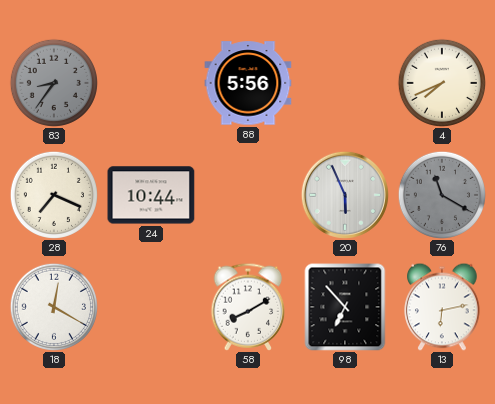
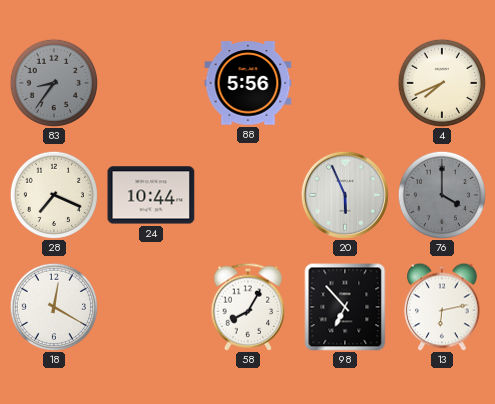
76: 11:20 -> 4:00 (442, 195)
58: 8:10 -> 8:05 (248, 307)
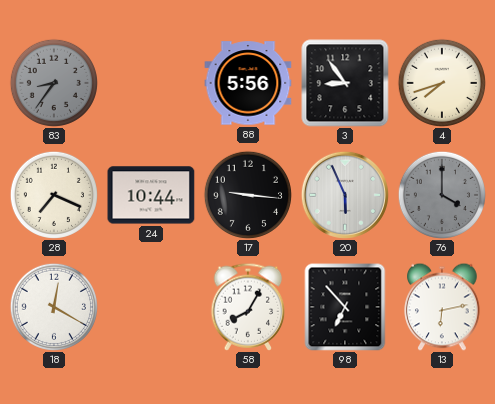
3: none -> 8:54 (345, 83)
4: 7:41 -> 7:42 (442, 83)
17: none -> 9:16 (248, 195)
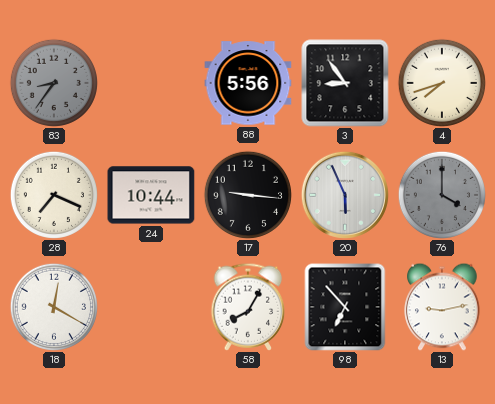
13: 6:13 -> 9:13 (442, 307)
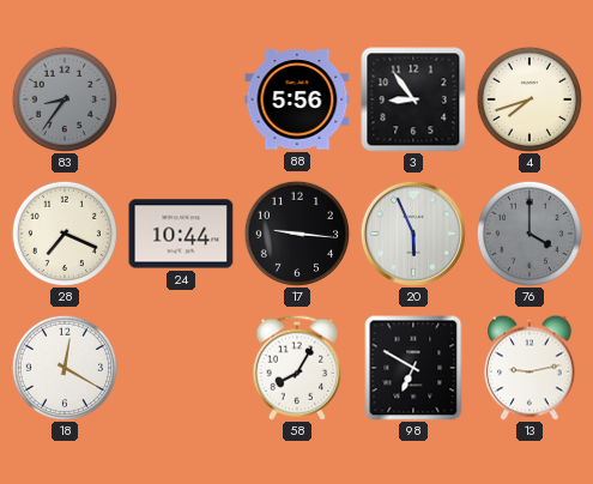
98: 6:53 -> 6:50 (413, 368)
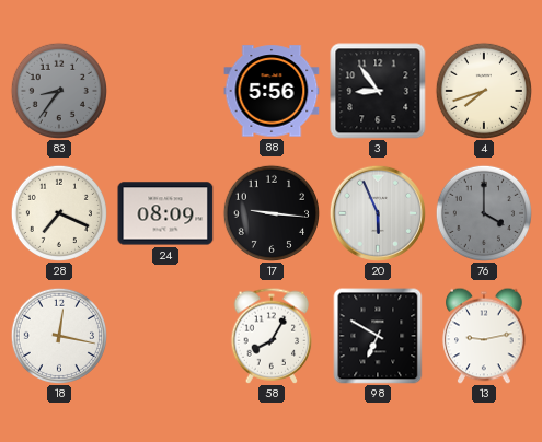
24: 10:44 -> 08:09 (165, 213)
18: 12:20 -> 12:17 (59, 336)
